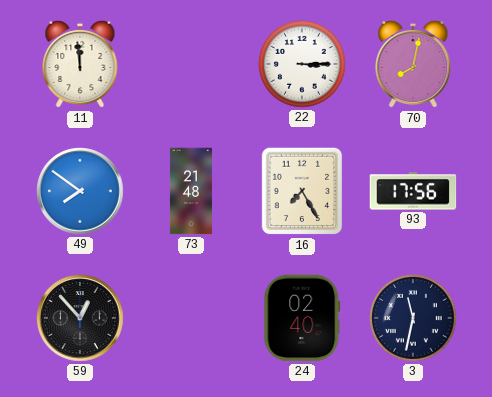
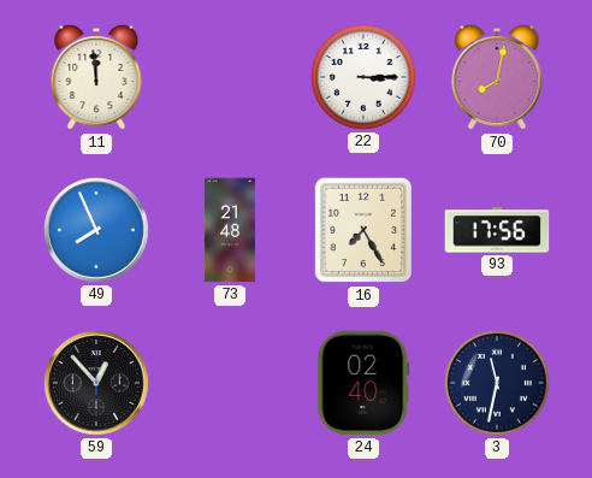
49: 7:51 -> 7:56 (96, 230)
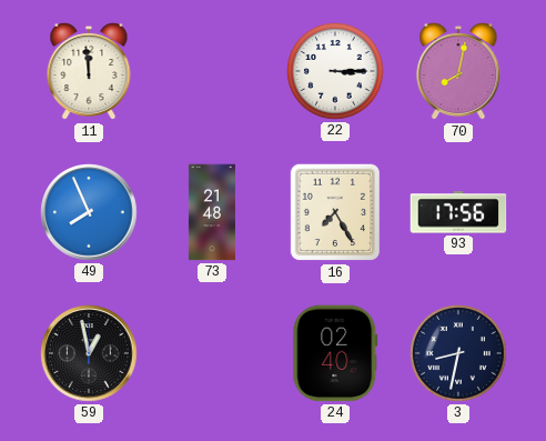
59: 12:53 -> 12:58 (89, 353)
3: 11:32 -> 8:32 (458, 353)
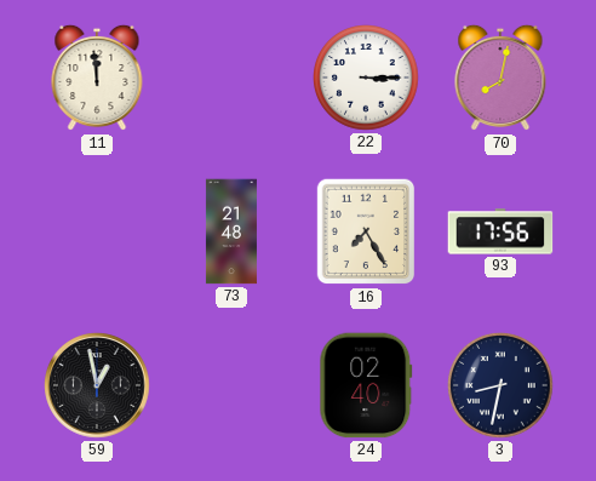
49: 7:56 -> none (89, 212)
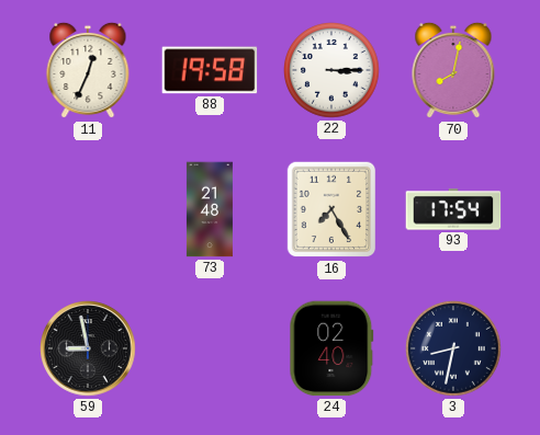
11: 11:59 -> 12:34 (88, 70)
88: none -> 19:58 (210, 70)
93: 17:56 -> 17:54 (453, 209)
59: 12:58 -> 8:58 (88, 348)
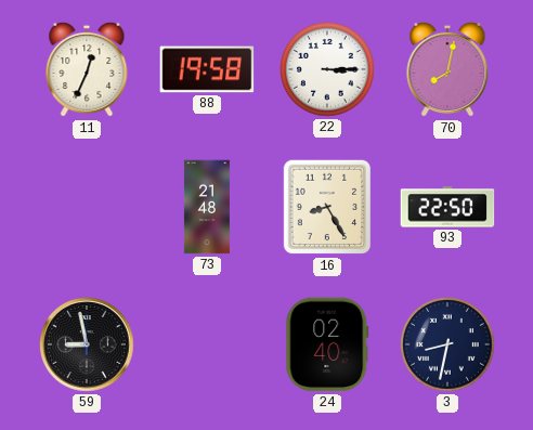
16: 7:25 -> 8:25 (327, 207)
93: 17:54 -> 22:50 (447, 207)
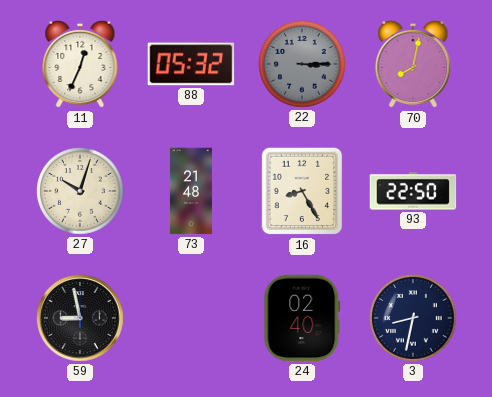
88: 19:58 -> 05:32 (191, 64)
22 dial: white -> grey (302, 64)
27: none -> 10:03 (80, 191)
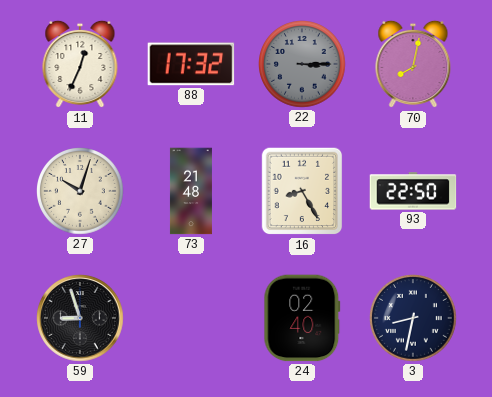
88: 05:32 -> 17:32 (191, 64)
59: 8:58 -> 8:57 (80, 318)
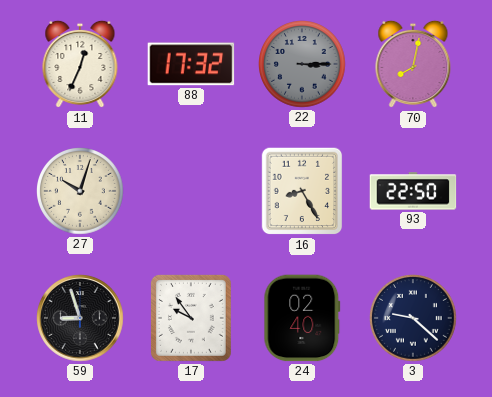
73: 21:48 -> none (191, 191)
17: none -> 9:54 (191, 318)
3: 8:32 -> 9:22 (413, 318)
